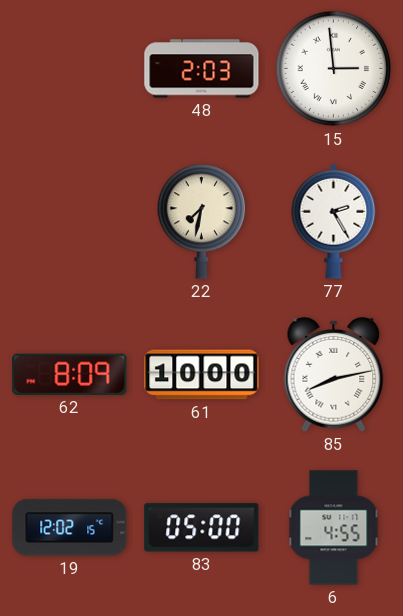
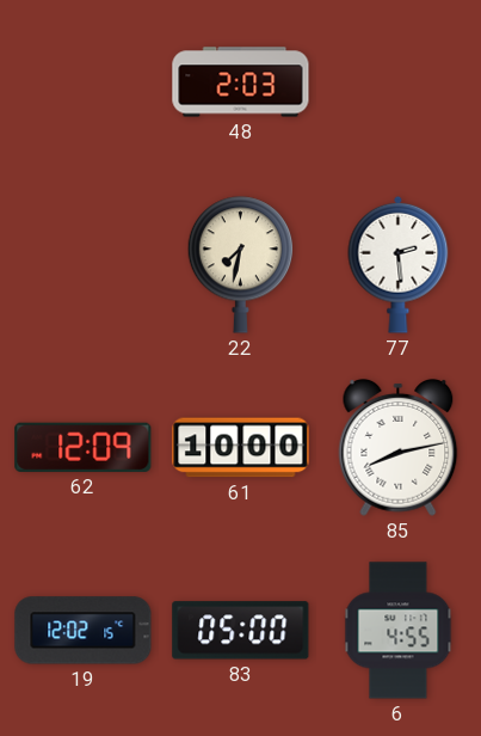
15: 2:59 -> none (334, 69)
77: 2:25 -> 2:29 (399, 264)
62: 8:09 -> 12:09 (84, 447)
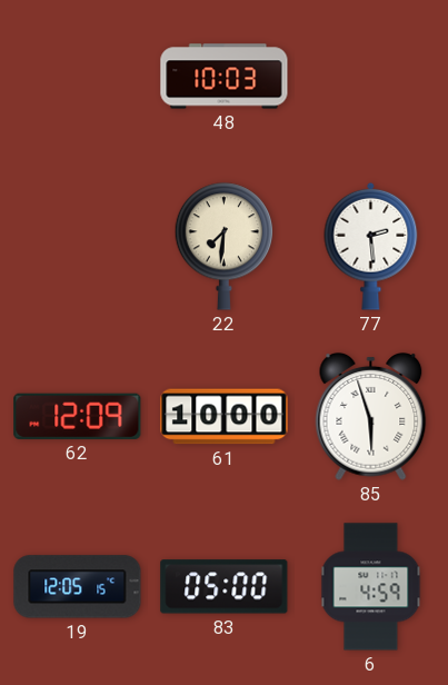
48: 2:03 -> 10:03 (225, 77)
22: 7:32 -> 7:31 (223, 247)
85: 8:13 -> 5:57 (371, 417)
19: 12:02 -> 12:05 (78, 587)
6: 4:55 -> 4:59 (371, 587)
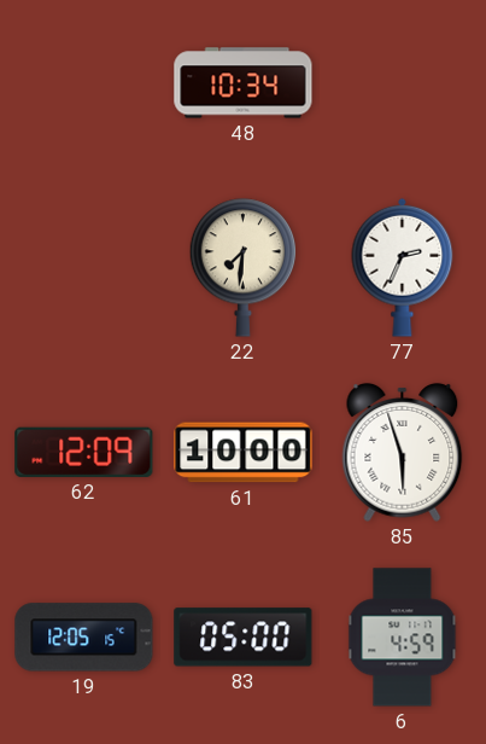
48: 10:03 -> 10:34 (244, 83)
77: 2:29 -> 2:34 (403, 267)
